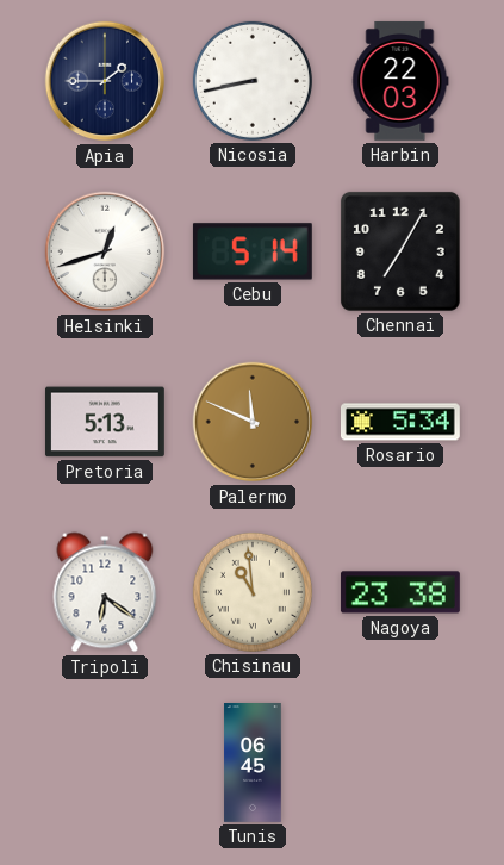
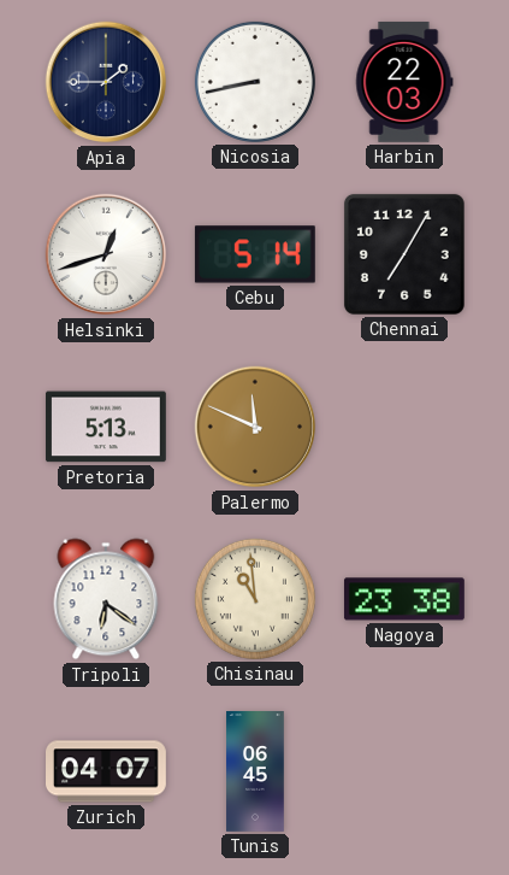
Rosario: 5:34 -> none (400, 422)
Zurich: none -> 04:07 (107, 771)
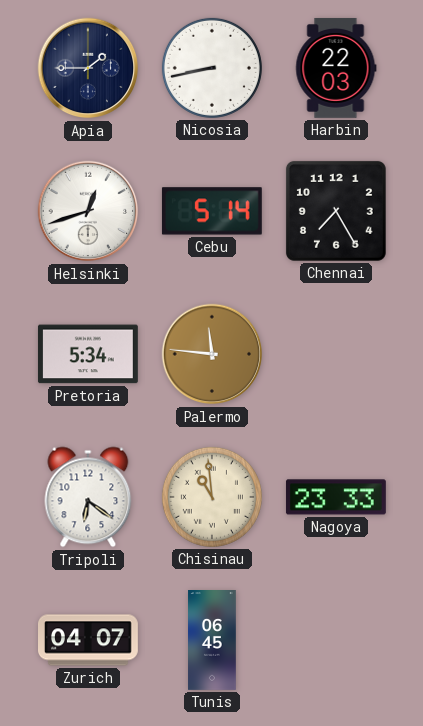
Chennai: 7:05 -> 7:25 (336, 211)
Pretoria: 5:13 -> 5:34 (88, 354)
Palermo: 11:49 -> 11:46 (212, 354)
Nagoya: 23:38 -> 23:33 (336, 497)
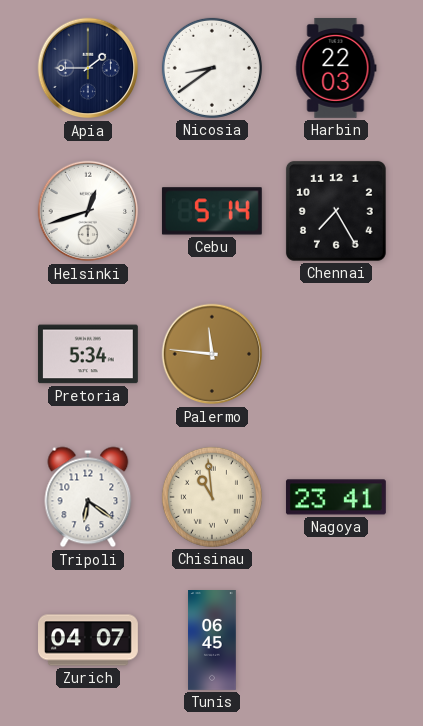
Nicosia: 8:43 -> 8:39 (212, 68)
Nagoya: 23:33 -> 23:41 (336, 497)
